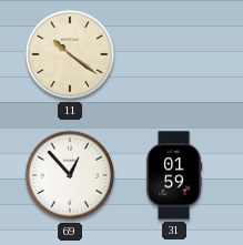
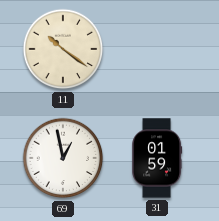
69: 12:53 -> 12:58 (63, 158)
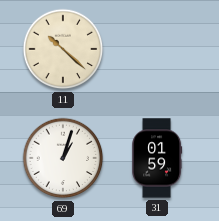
11: 10:21 -> 10:22 (63, 49)
69: 12:58 -> 1:03 (63, 158)
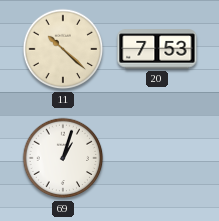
20: none -> 7:53 (157, 49)
31: 01:59 -> none (157, 158)
